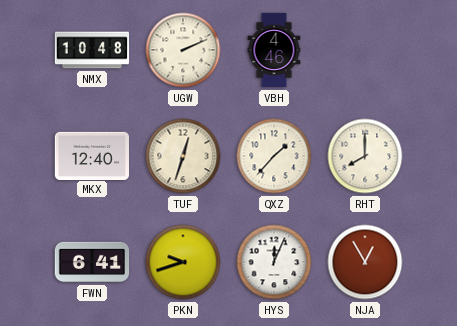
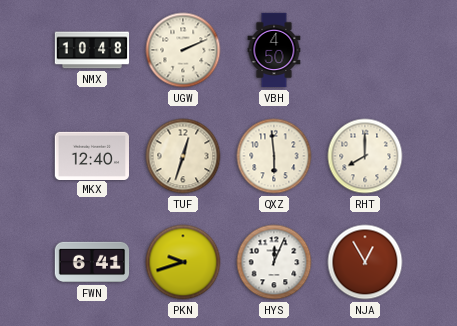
VBH: 4:46 -> 4:50 (274, 50)
QXZ: 1:37 -> 5:59 (274, 156)
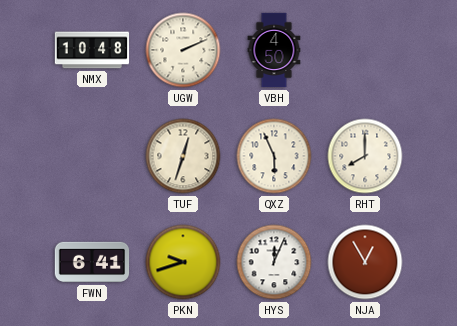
MKX: 12:40 -> none (92, 155)
QXZ: 5:59 -> 5:56 (274, 156)
